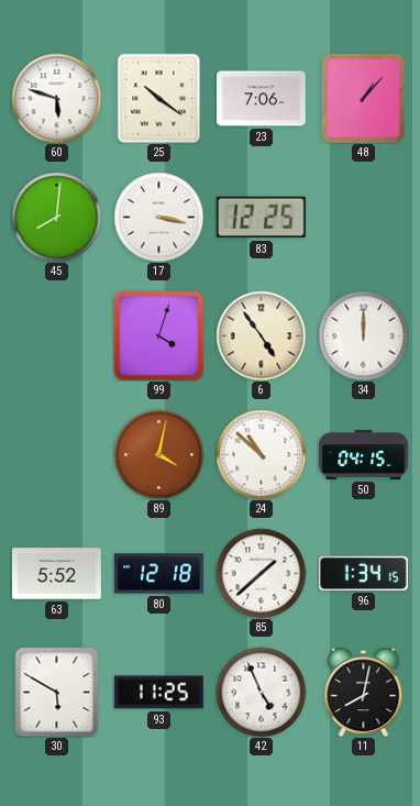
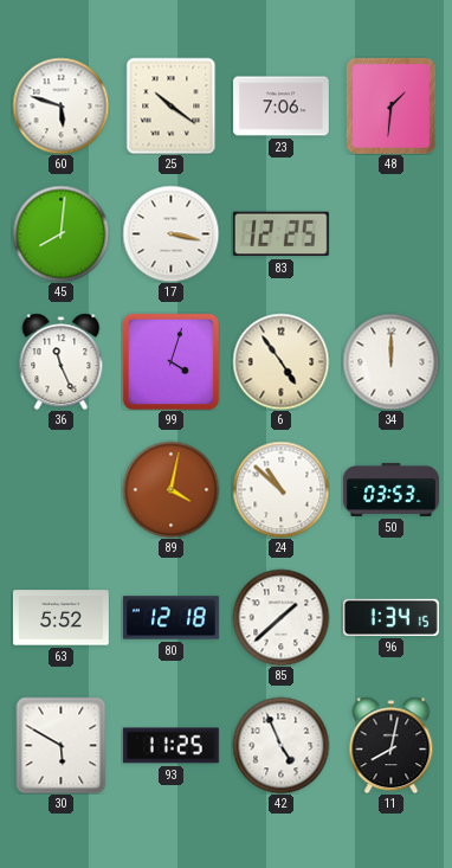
48: 1:07 -> 1:31 (390, 105)
36: none -> 11:26 (62, 361)
50: 04:15 -> 03:53 (390, 489)
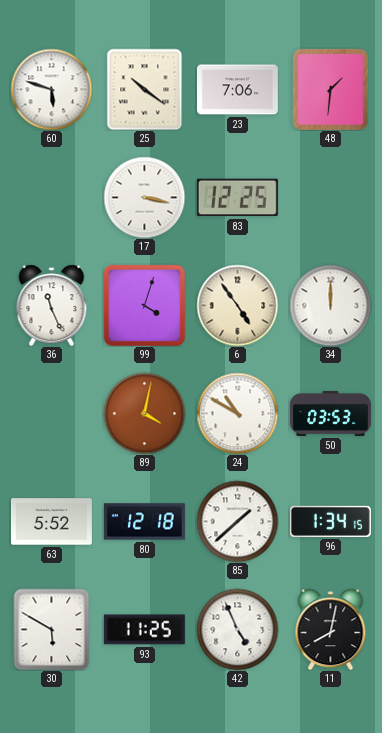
45: 8:01 -> none (60, 233)
24: 10:52 -> 10:50 (237, 413)
